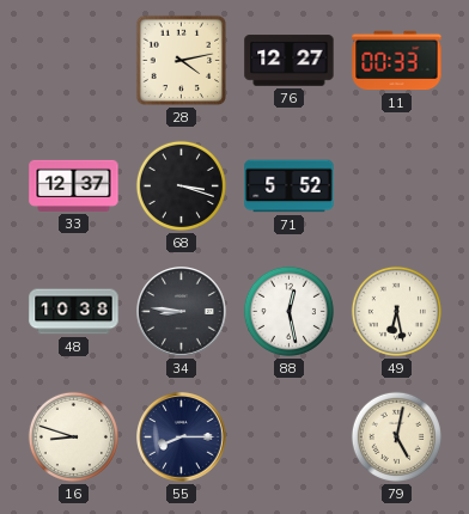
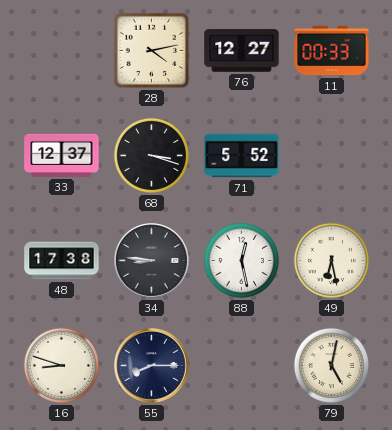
48: 10:38 -> 17:38 (62, 261)
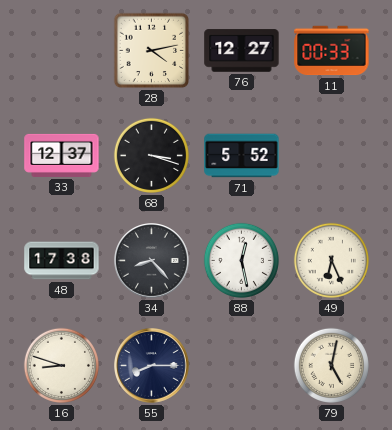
34: 8:46 -> 8:23 (152, 261)
49: 6:28 -> 6:26 (331, 260)
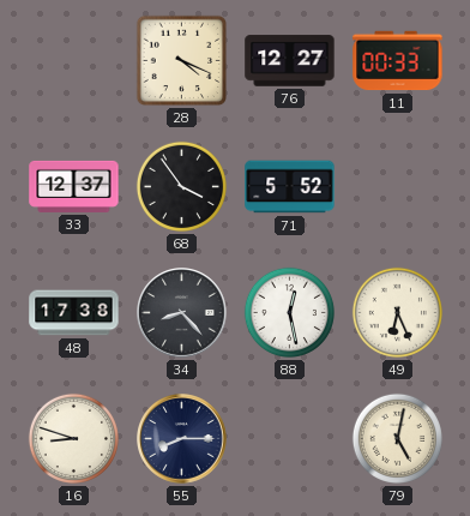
28: 4:13 -> 4:19 (182, 61)
68: 3:18 -> 3:54 (181, 186)
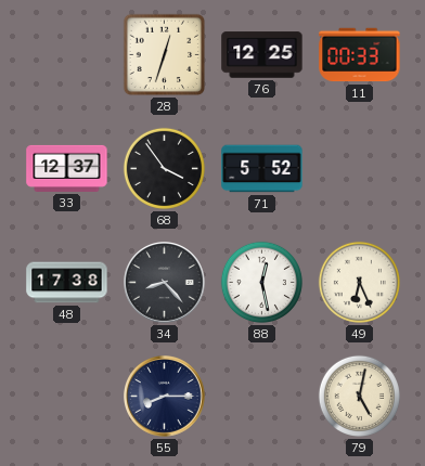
28: 4:19 -> 12:33 (165, 55)
76: 12:27 -> 12:25 (262, 55)
16: 8:48 -> none (73, 438)
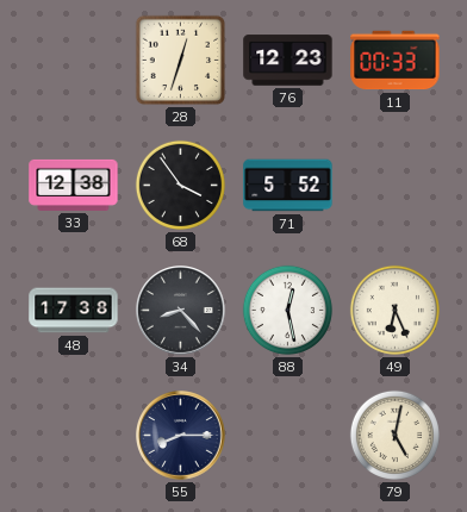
76: 12:25 -> 12:23 (288, 61)
33: 12:37 -> 12:38 (74, 185)
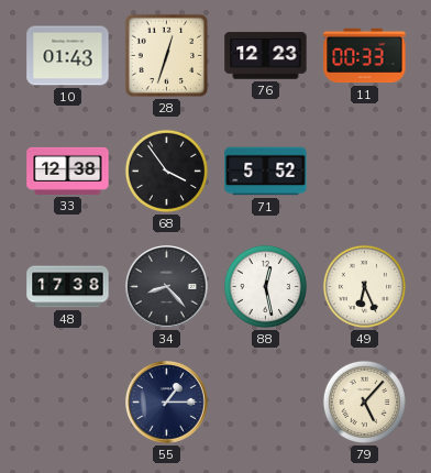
10: none -> 01:43 (68, 56)
55: 8:15 -> 1:15 (167, 403)
79: 5:02 -> 5:07 (364, 402)
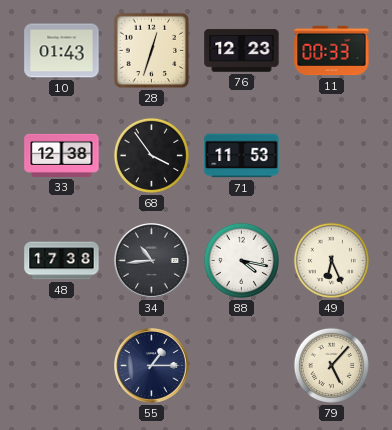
71: 5:52 -> 11:53 (242, 156)
34: 8:23 -> 10:44 (152, 261)
88: 12:28 -> 4:17 (241, 260)
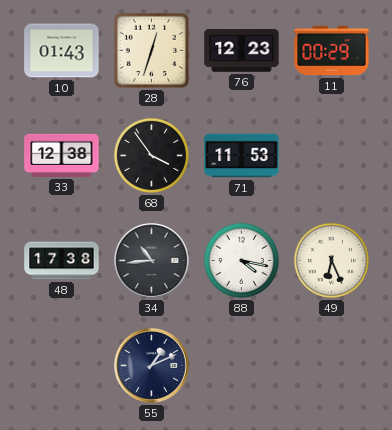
11: 00:33 -> 00:29 (332, 51)
55: 1:15 -> 1:11 (152, 366)
79: 5:07 -> none (331, 365)
